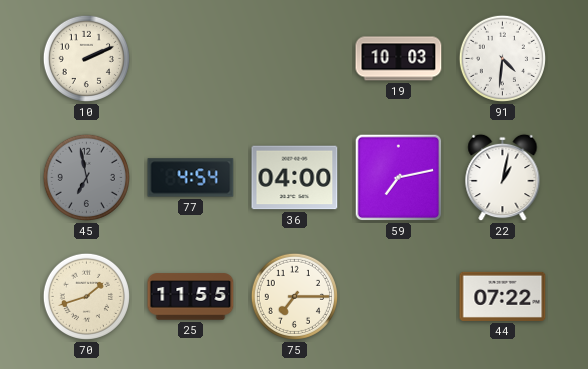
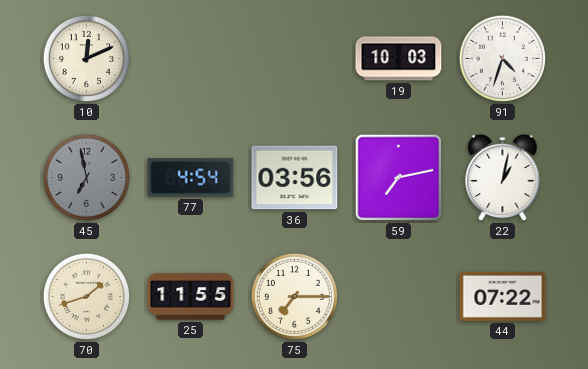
10: 2:11 -> 12:11 (86, 58)
91: 4:31 -> 4:33 (502, 58)
36: 04:00 -> 03:56 (295, 178)
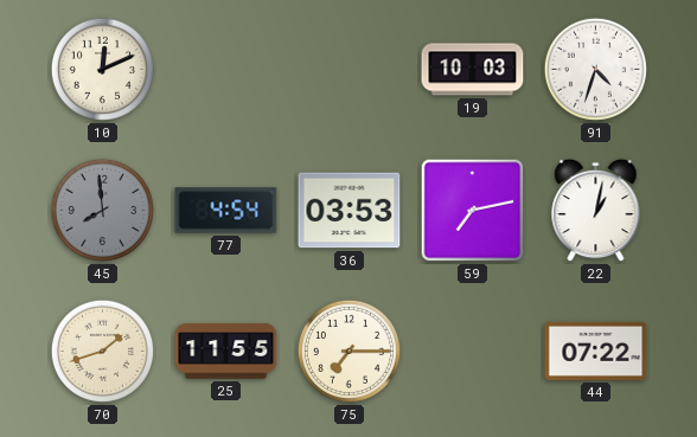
45: 6:58 -> 7:59 (102, 210)
36: 03:56 -> 03:53 (350, 211)
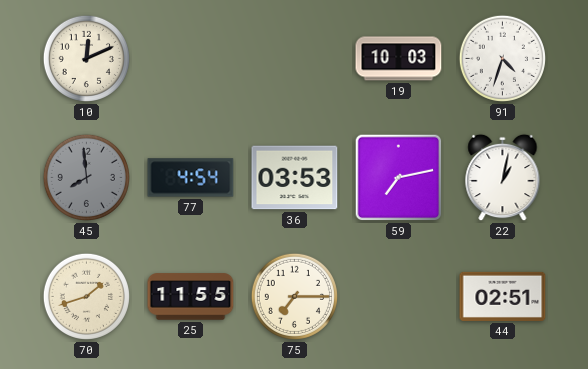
44: 07:22 -> 02:51 (503, 296)
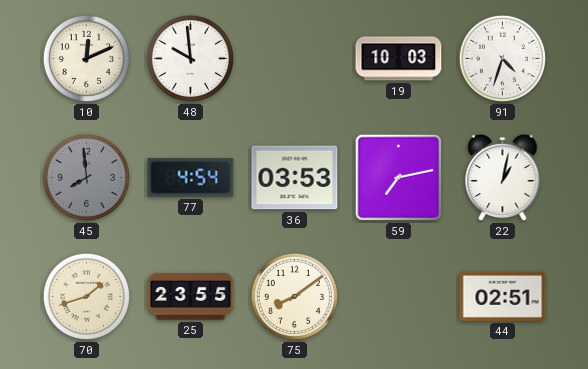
48: none -> 9:59 (190, 58)
25: 11:55 -> 23:55 (191, 297)
75: 7:15 -> 8:09 (294, 296)
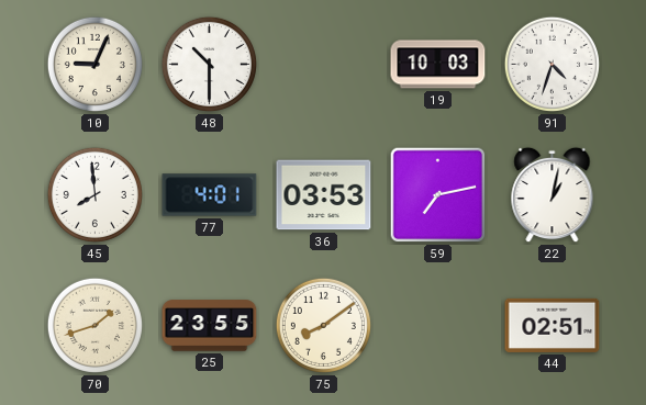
10: 12:11 -> 9:04 (94, 64)
48: 9:59 -> 10:30 (209, 64)
45 dial: grey -> white (94, 194)
77: 4:54 -> 4:01 (210, 195)
